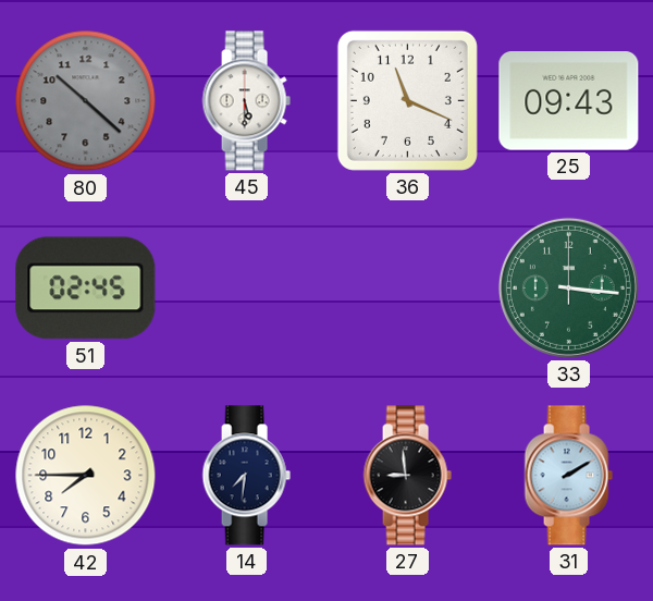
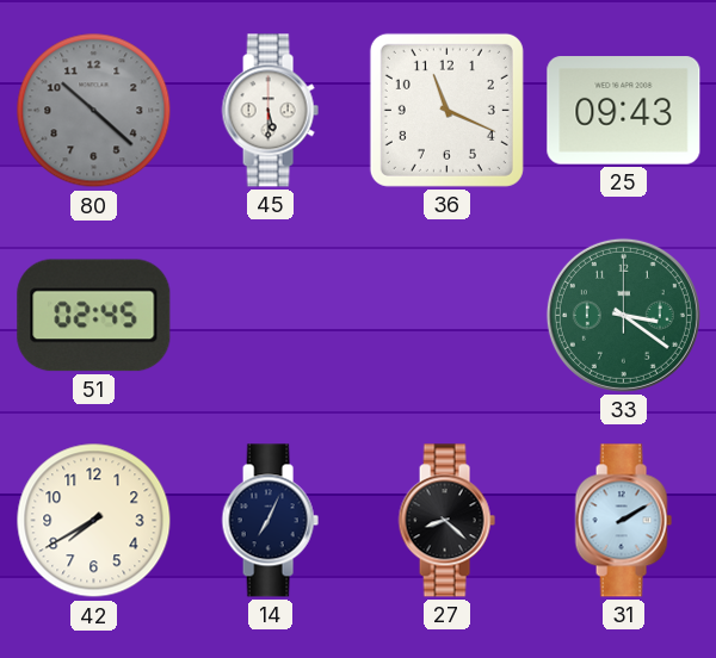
33: 3:16 -> 3:21 (623, 315)
42: 7:45 -> 7:40 (94, 521)
14: 7:31 -> 7:04 (270, 521)
27: 8:59 -> 8:22 (446, 521)
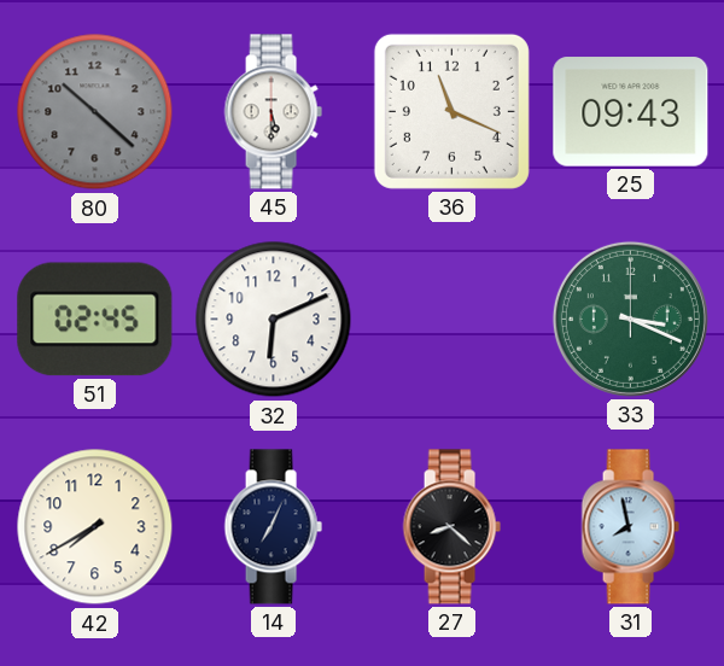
32: none -> 6:11 (274, 320)
33: 3:21 -> 3:19 (630, 319)
31: 2:10 -> 7:58 (630, 527)
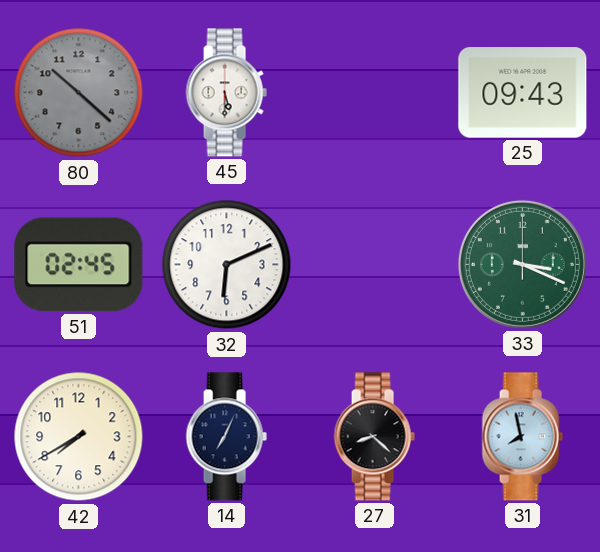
36: 11:19 -> none (451, 111)
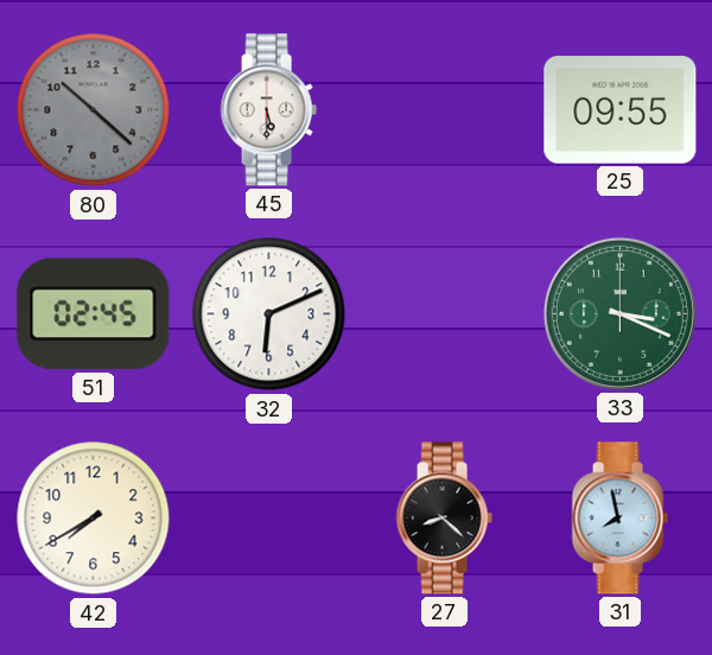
25: 09:43 -> 09:55 (621, 110)
14: 7:04 -> none (226, 437)
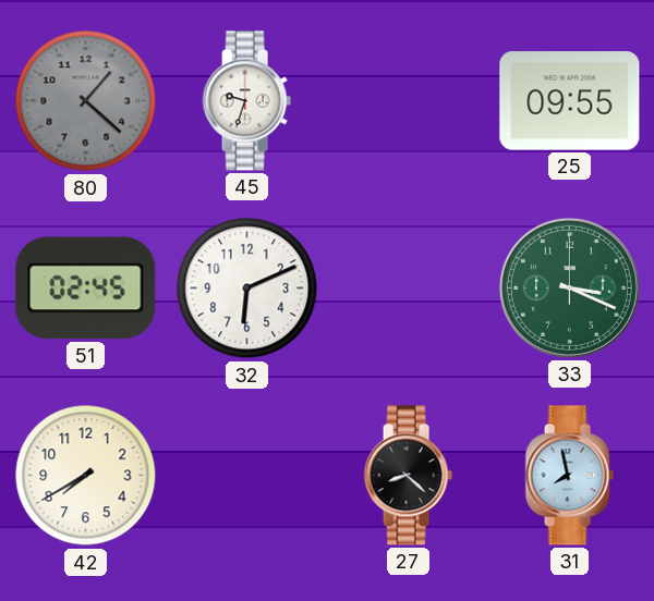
80: 10:22 -> 1:22 (86, 101)
45: 5:30 -> 9:33 (246, 101)
